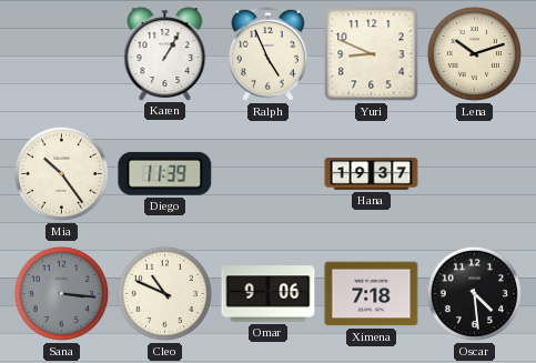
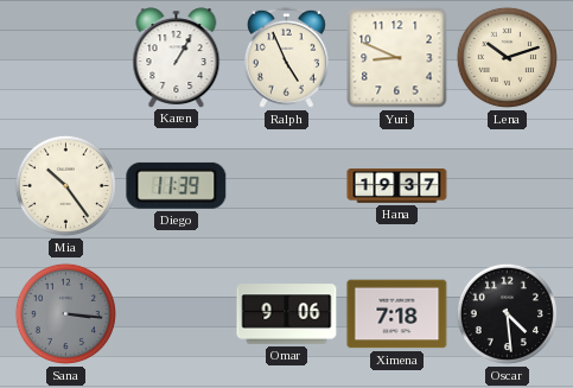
Cleo: 10:49 -> none (164, 293)
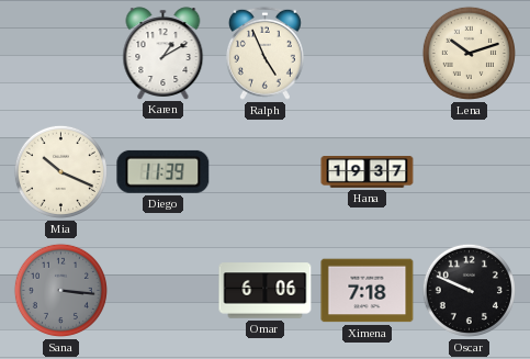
Karen: 1:05 -> 1:10 (163, 53)
Yuri: 8:49 -> none (397, 58)
Mia: 10:24 -> 10:19 (60, 171)
Omar: 9:06 -> 6:06 (266, 291)
Oscar: 4:29 -> 9:49 (469, 290)
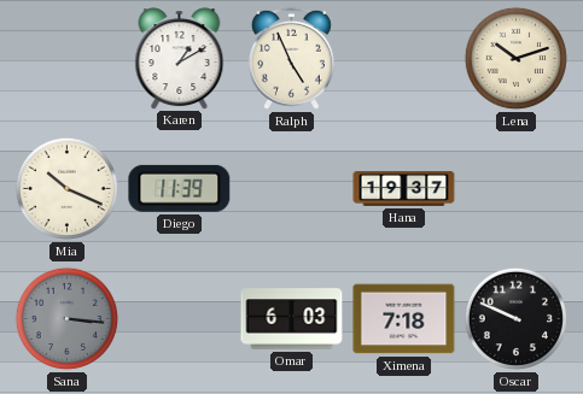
Omar: 6:06 -> 6:03 (292, 319)
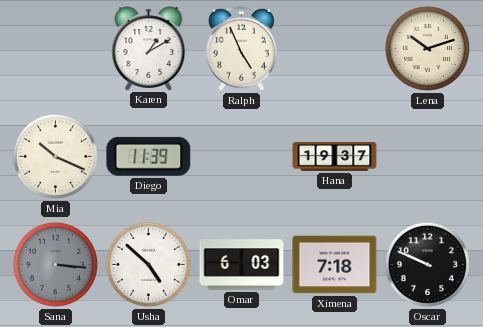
Usha: none -> 4:52 (148, 264)
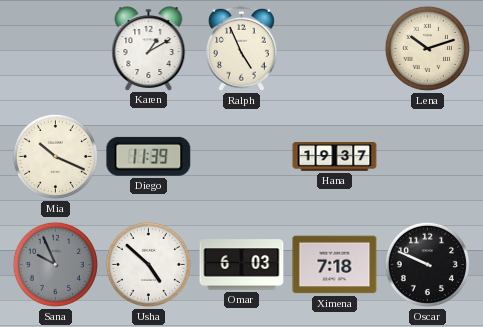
Sana: 3:16 -> 9:56 (55, 264)
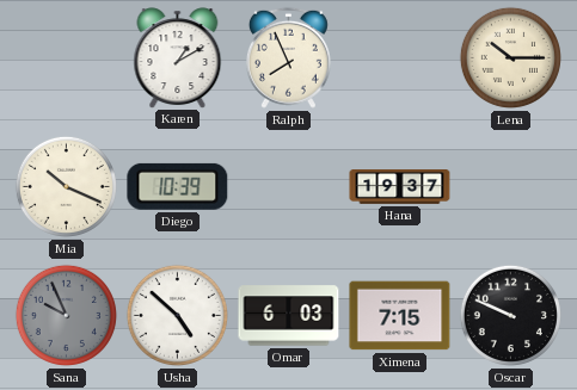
Ralph: 4:56 -> 7:56 (288, 57)
Lena: 10:12 -> 10:15 (510, 57)
Diego: 11:39 -> 10:39 (178, 186)
Ximena: 7:18 -> 7:15 (400, 316)
